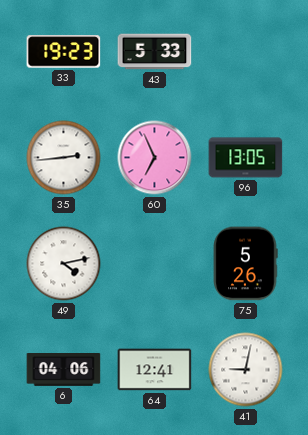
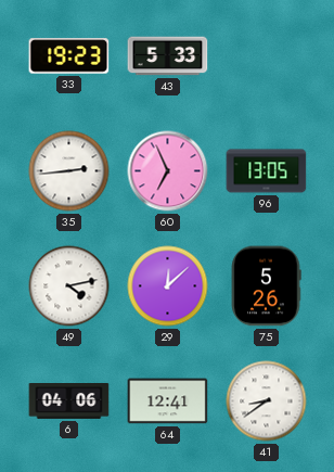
29: none -> 12:08 (168, 286)
41: 9:02 -> 8:39 (267, 401)
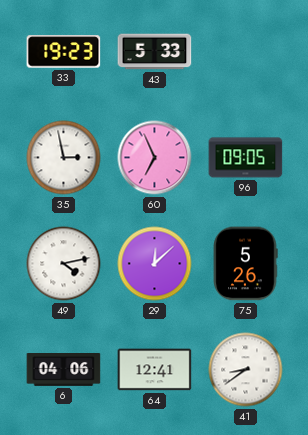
35: 2:44 -> 2:58 (64, 158)
96: 13:05 -> 09:05 (246, 158)
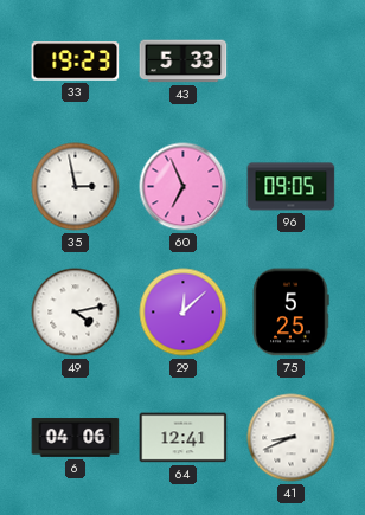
75: 5:26 -> 5:25 (290, 313)
41: 8:39 -> 8:41 (292, 438)
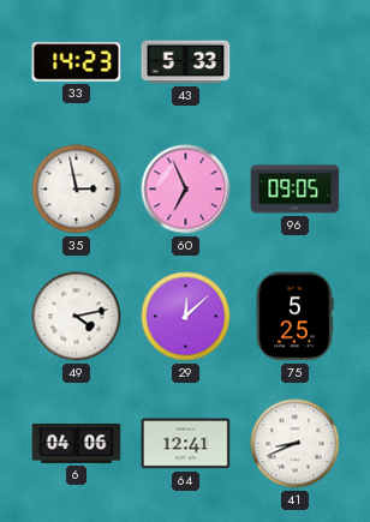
33: 19:23 -> 14:23 (77, 62)
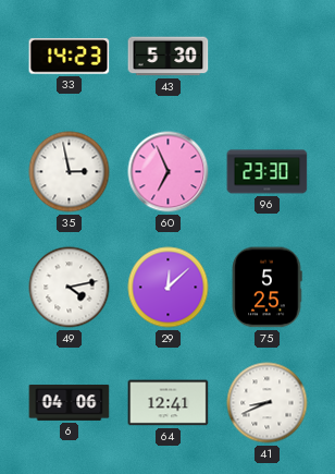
43: 5:33 -> 5:30 (169, 57)
96: 09:05 -> 23:30 (268, 172)
